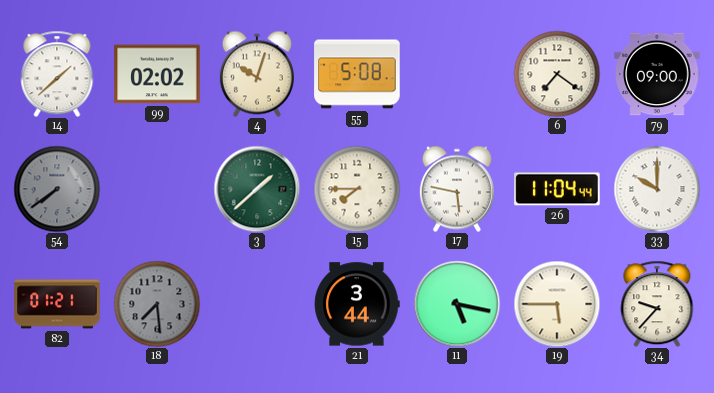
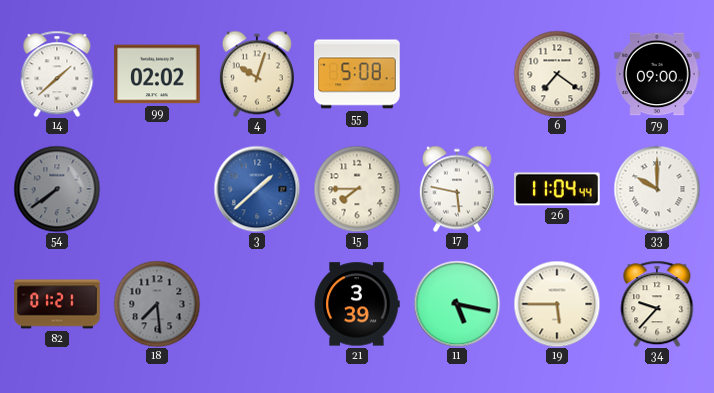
3 dial: green -> blue (257, 189)
21: 3:44 -> 3:39 (357, 304)
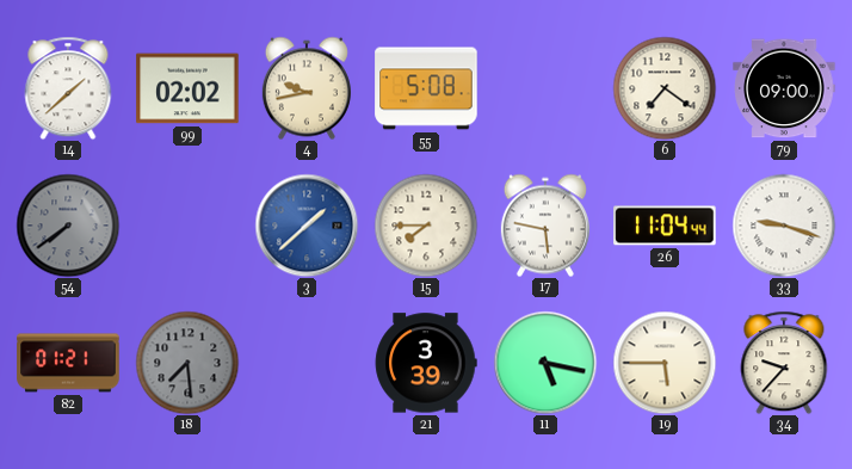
4: 10:03 -> 9:43 (307, 88)
33: 10:00 -> 9:18 (784, 226)
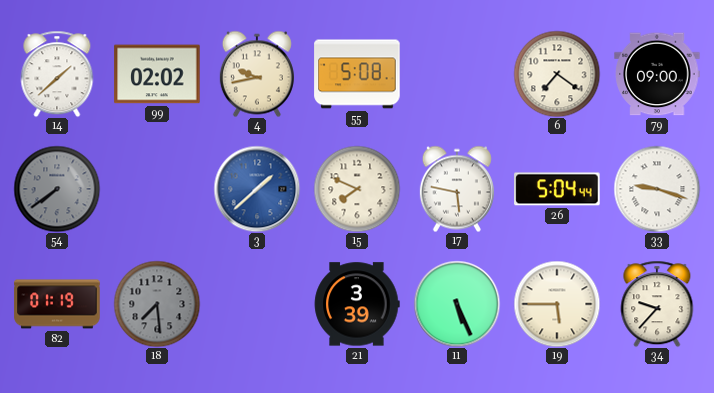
15: 7:45 -> 7:49 (357, 189)
26: 11:04 -> 5:04 (557, 189)
82: 01:21 -> 01:19 (57, 304)
11: 5:17 -> 5:26 (457, 304)
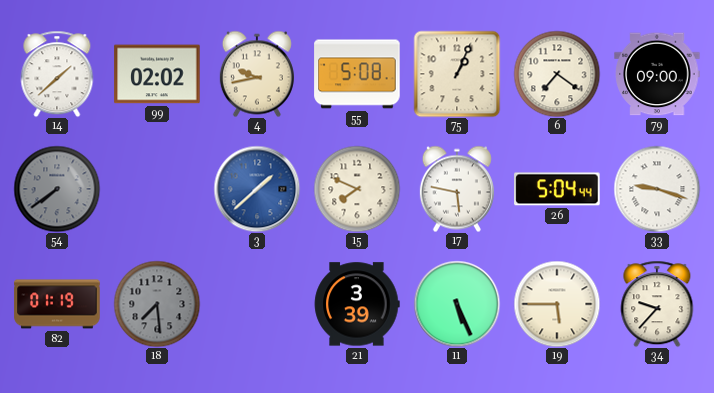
75: none -> 1:04 (457, 74)
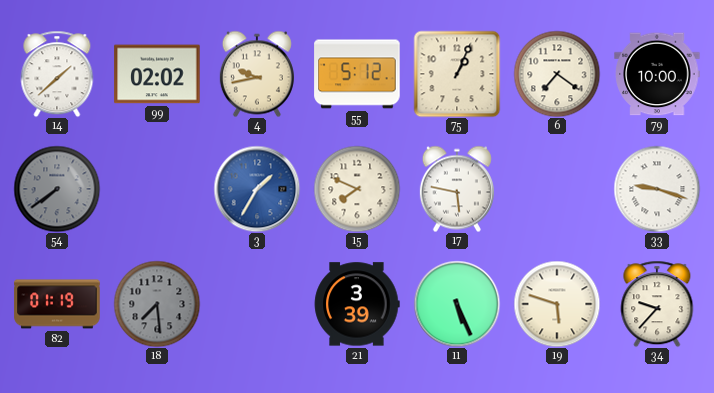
55: 5:08 -> 5:12 (357, 74)
79: 09:00 -> 10:00 (657, 74)
3: 1:38 -> 1:35 (257, 189)
26: 5:04 -> none (557, 189)
19: 5:45 -> 5:48 (557, 304)
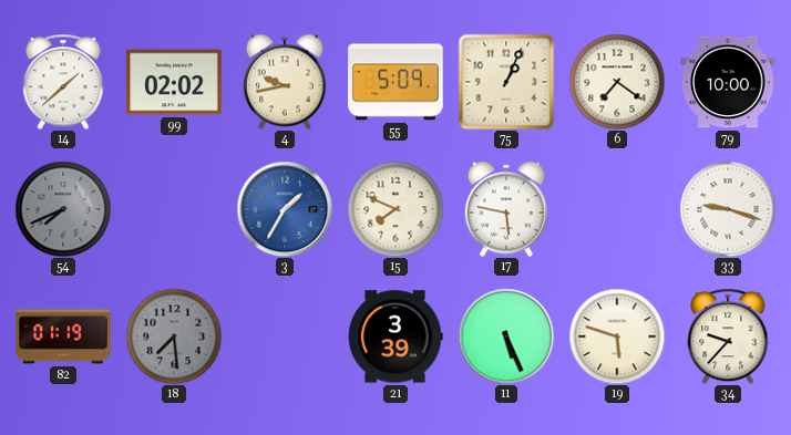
55: 5:12 -> 5:09 (395, 82)
54: 7:39 -> 7:41 (63, 209)
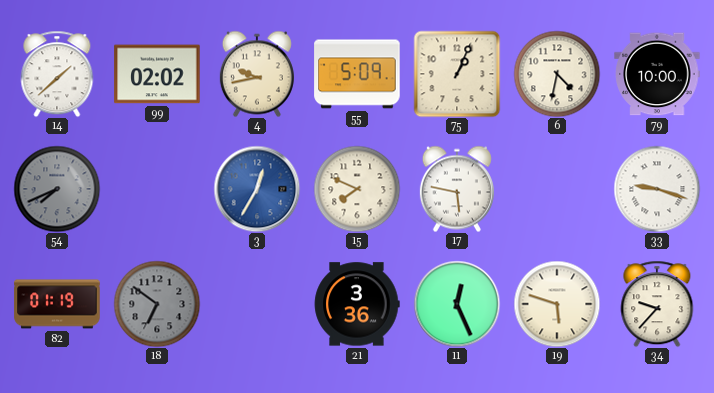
6: 7:21 -> 4:32 (557, 74)
3: 1:35 -> 12:35 (257, 189)
18: 7:29 -> 6:51 (157, 304)
21: 3:39 -> 3:36 (357, 304)
11: 5:26 -> 12:26 (457, 304)
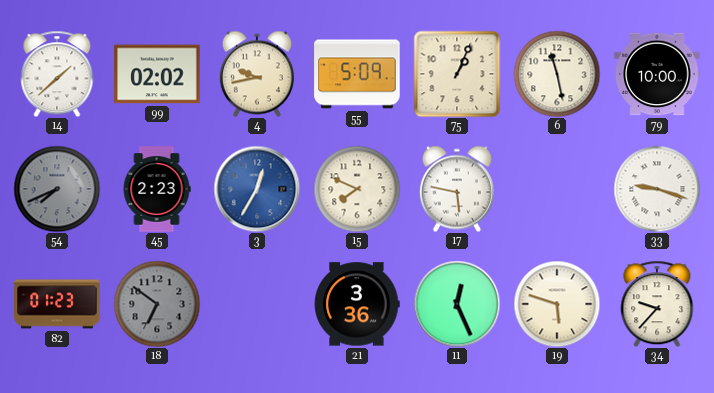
6: 4:32 -> 11:28 (557, 74)
45: none -> 2:23 (157, 189)
82: 01:19 -> 01:23 (57, 304)
